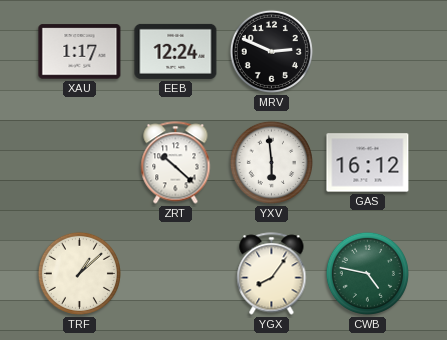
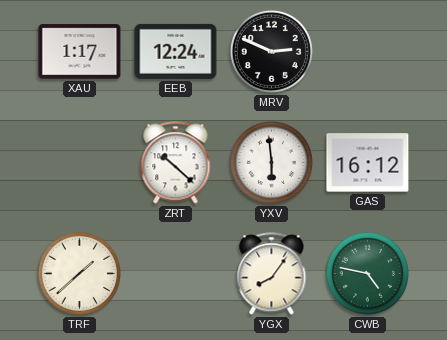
TRF: 1:08 -> 1:38 (79, 273)
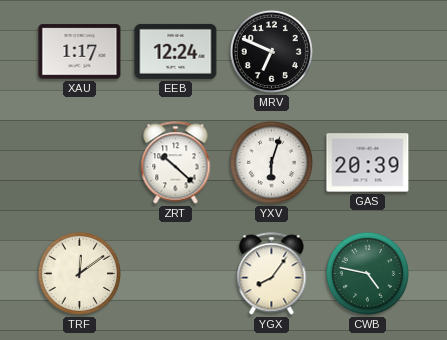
MRV: 2:49 -> 6:49 (271, 51)
YXV: 5:59 -> 6:03 (271, 162)
GAS: 16:12 -> 20:39 (368, 163)
TRF: 1:38 -> 12:09 (79, 273)
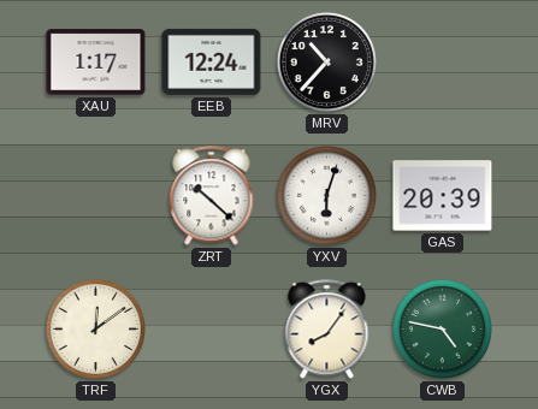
MRV: 6:49 -> 10:37 (326, 61)
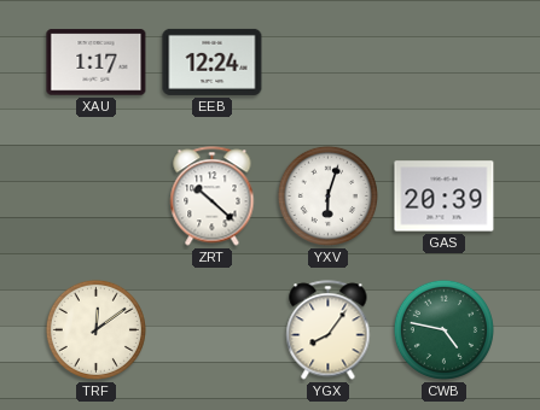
MRV: 10:37 -> none (326, 61)
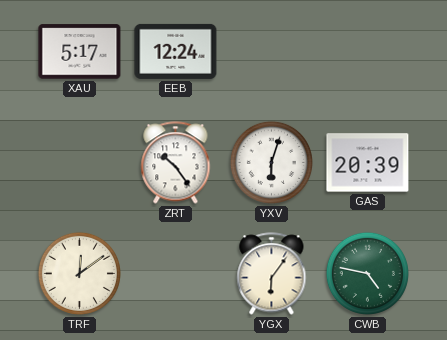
XAU: 1:17 -> 5:17 (80, 52)
ZRT: 10:22 -> 10:24 (176, 163)
YGX: 8:06 -> 6:06 (272, 274)
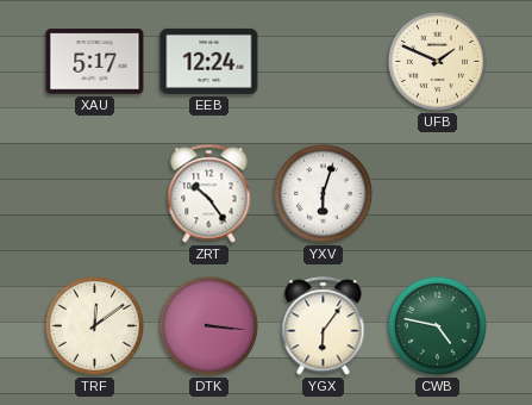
UFB: none -> 1:49 (437, 61)
GAS: 20:39 -> none (368, 163)
DTK: none -> 3:16 (208, 325)
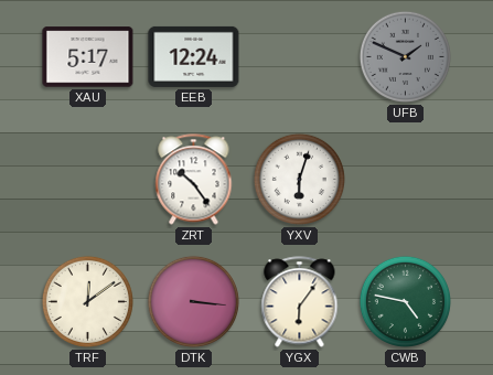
UFB dial: cream -> grey (405, 56)
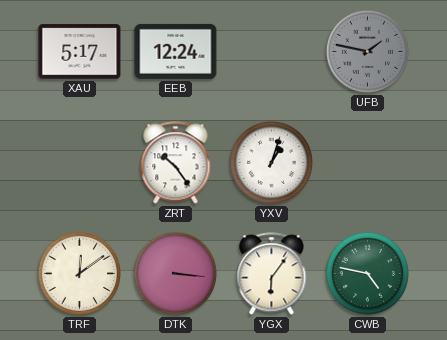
UFB: 1:49 -> 1:47 (367, 51)
YXV: 6:03 -> 1:03 (271, 162)
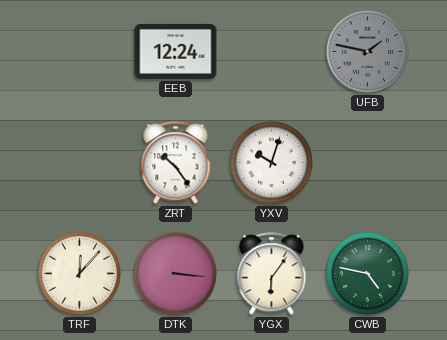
XAU: 5:17 -> none (80, 52)
YXV: 1:03 -> 10:03 (271, 162)
TRF: 12:09 -> 12:07 (79, 273)
